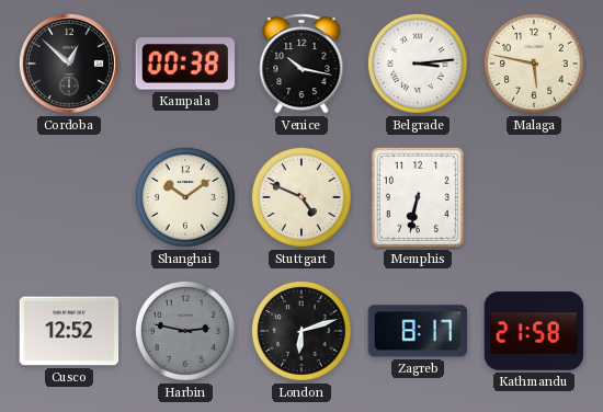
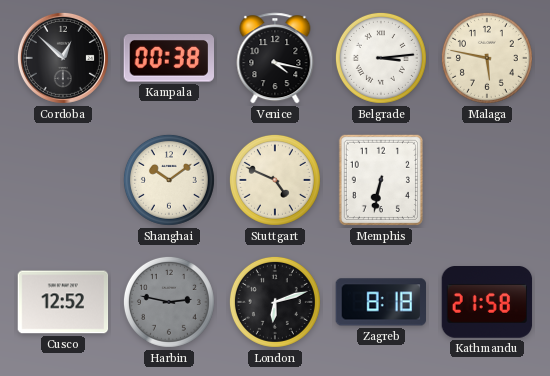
Venice: 10:17 -> 4:17 (275, 58)
Zagreb: 8:17 -> 8:18 (380, 302)
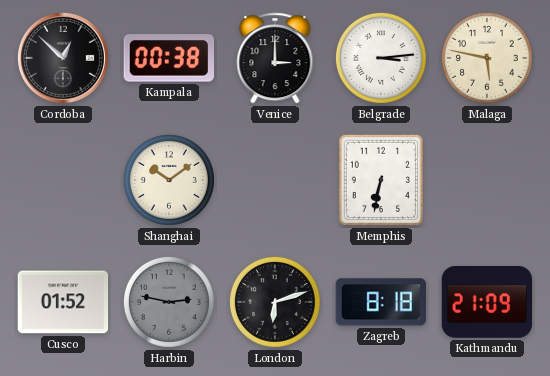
Venice: 4:17 -> 3:00 (275, 58)
Stuttgart: 4:49 -> none (275, 180)
Cusco: 12:52 -> 01:52 (63, 302)
Kathmandu: 21:58 -> 21:09 (487, 303)
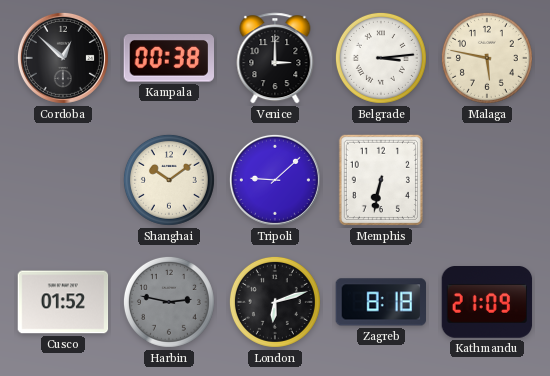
Tripoli: none -> 9:08 (275, 180)
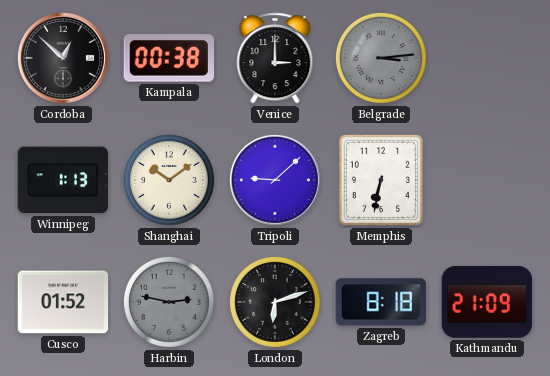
Belgrade dial: white -> grey (381, 58)
Malaga: 5:47 -> none (487, 58)
Winnipeg: none -> 1:13 (62, 180)
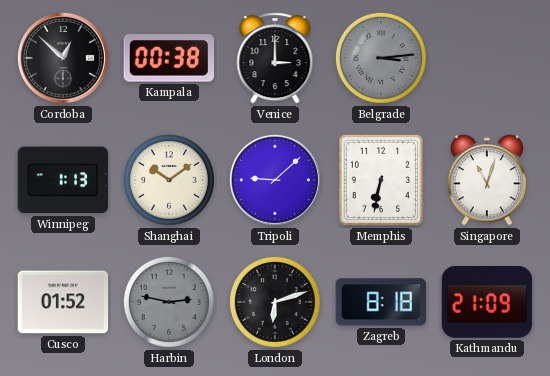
Singapore: none -> 11:03 (487, 180)
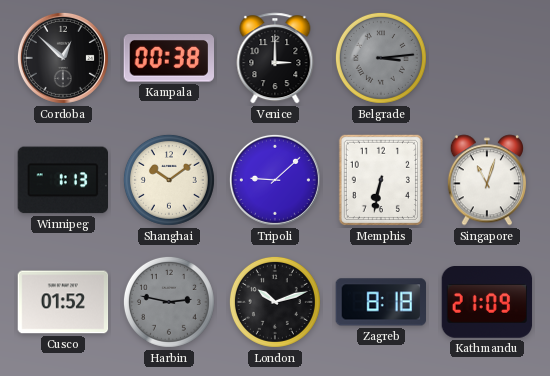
London: 6:12 -> 10:12 (275, 302)
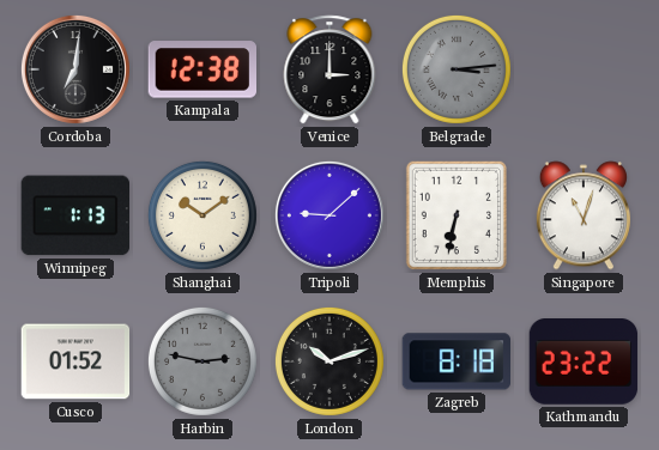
Cordoba: 12:52 -> 7:01 (75, 69)
Kampala: 00:38 -> 12:38 (201, 69)
Kathmandu: 21:09 -> 23:22 (584, 363)
